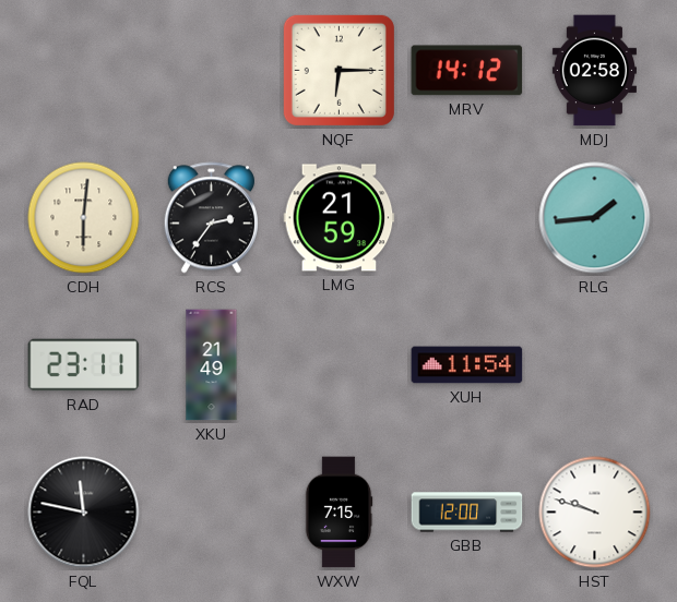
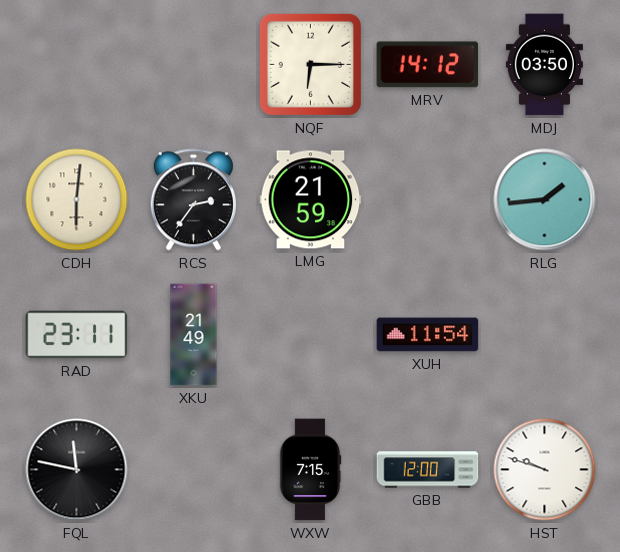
MDJ: 02:58 -> 03:50 (544, 65)
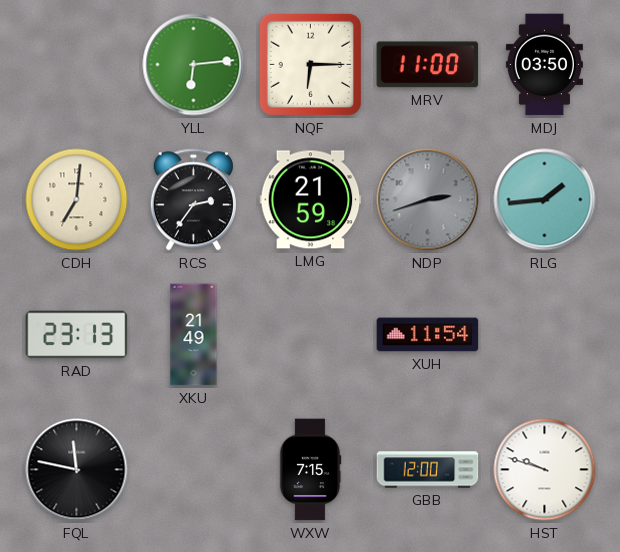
YLL: none -> 6:14 (194, 65)
MRV: 14:12 -> 11:00 (428, 65)
CDH: 6:01 -> 7:01 (77, 200)
NDP: none -> 2:42 (428, 200)
RAD: 23:11 -> 23:13 (77, 335)
